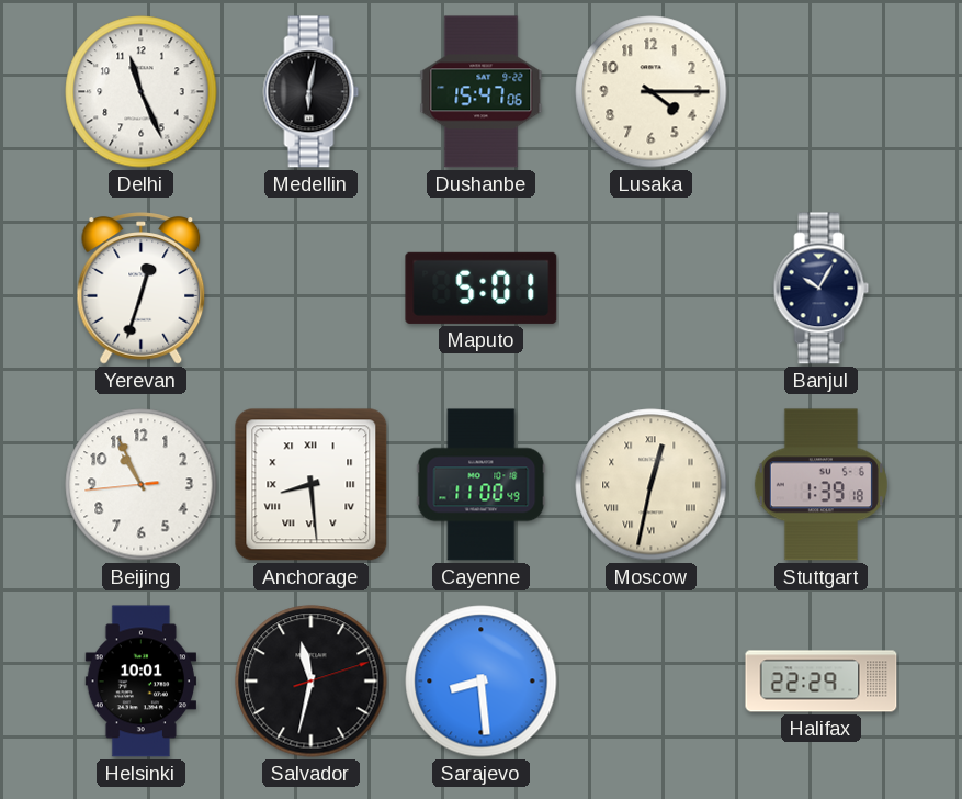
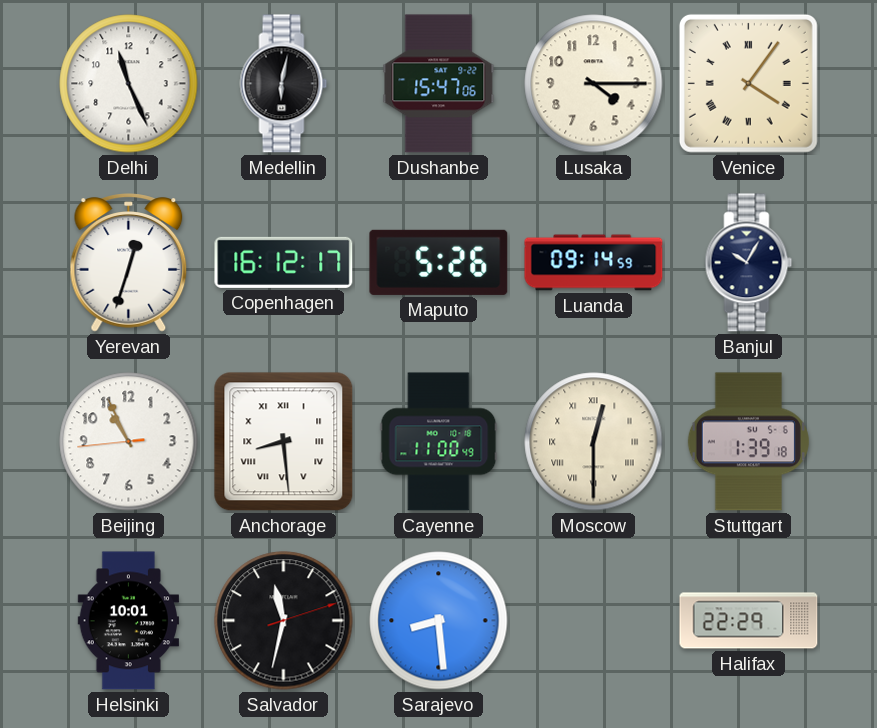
Venice: none -> 4:06 (748, 83)
Copenhagen: none -> 16:12 (284, 262)
Maputo: 5:01 -> 5:26 (439, 262)
Luanda: none -> 09:14 (594, 263)
Moscow: 12:32 -> 12:30 (594, 442)
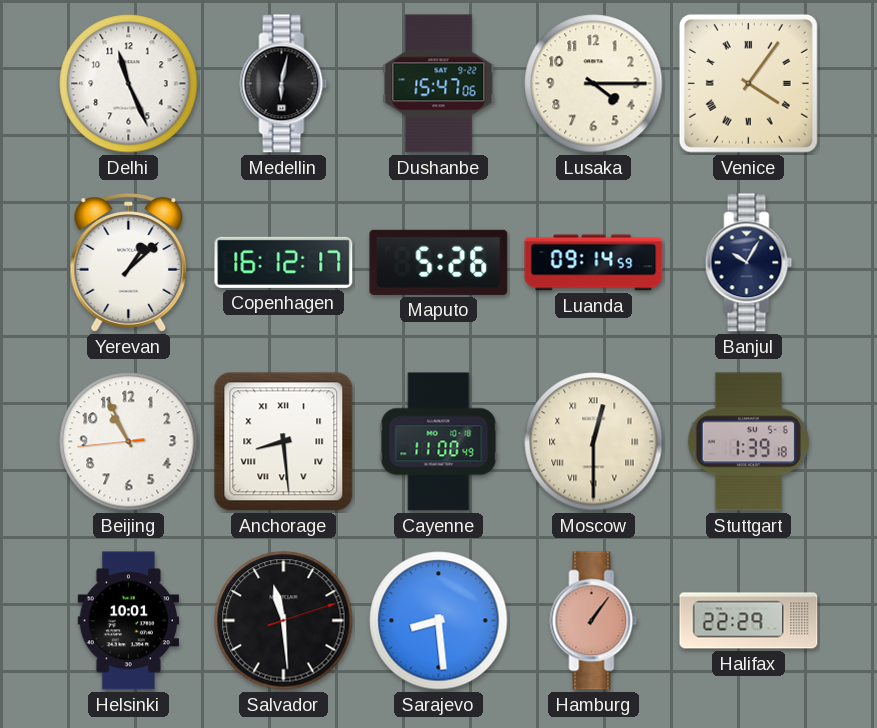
Yerevan: 12:33 -> 1:08 (129, 263)
Salvador: 11:32 -> 11:29 (284, 621)
Hamburg: none -> 1:06 (594, 621)
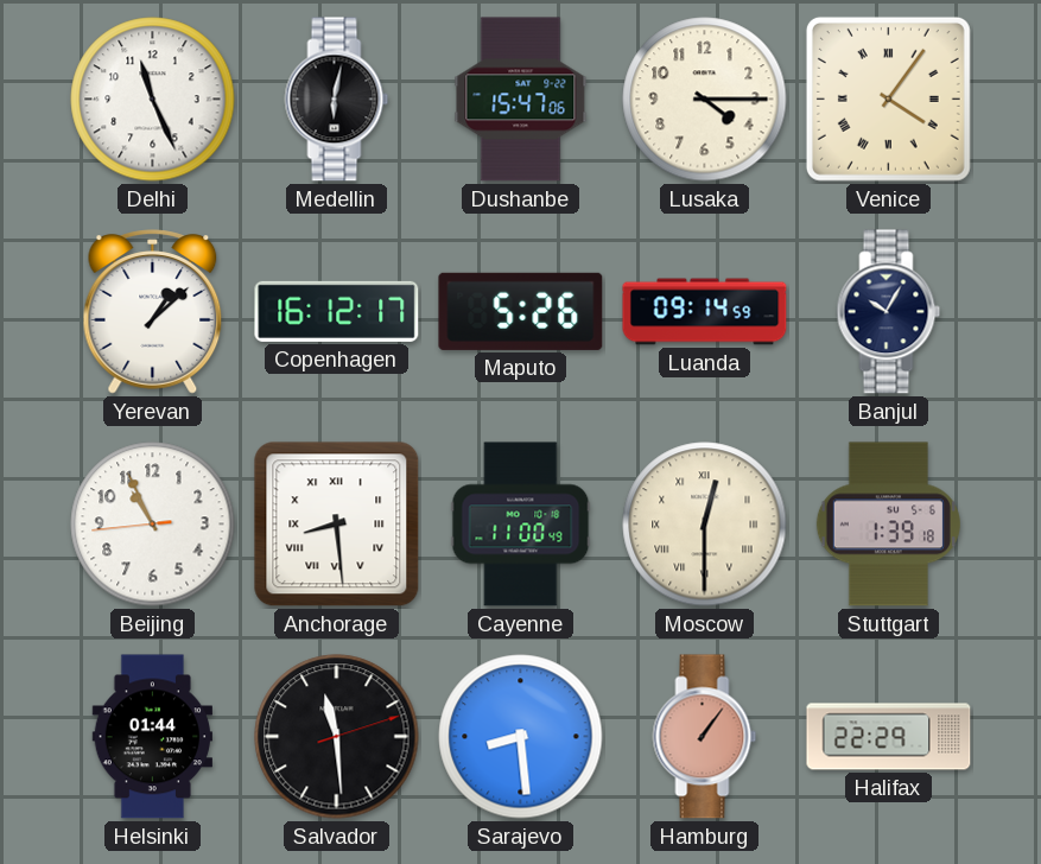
Helsinki: 10:01 -> 01:44 (152, 737)
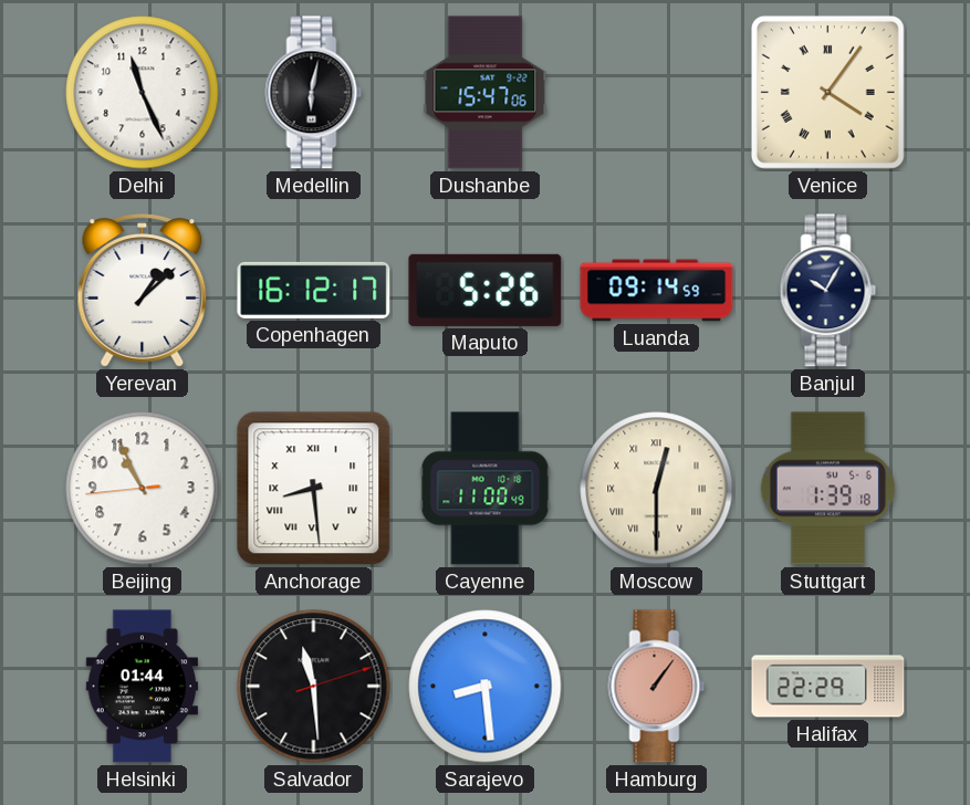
Lusaka: 4:15 -> none (705, 100)
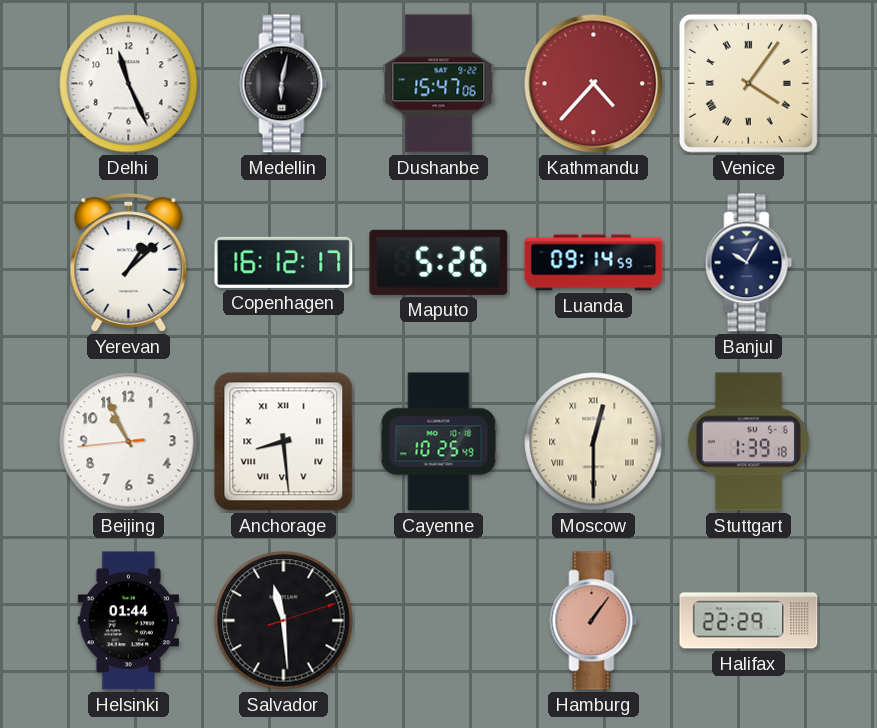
Kathmandu: none -> 4:37 (594, 84)
Cayenne: 11:00 -> 10:25 (439, 442)
Sarajevo: 8:29 -> none (486, 687)
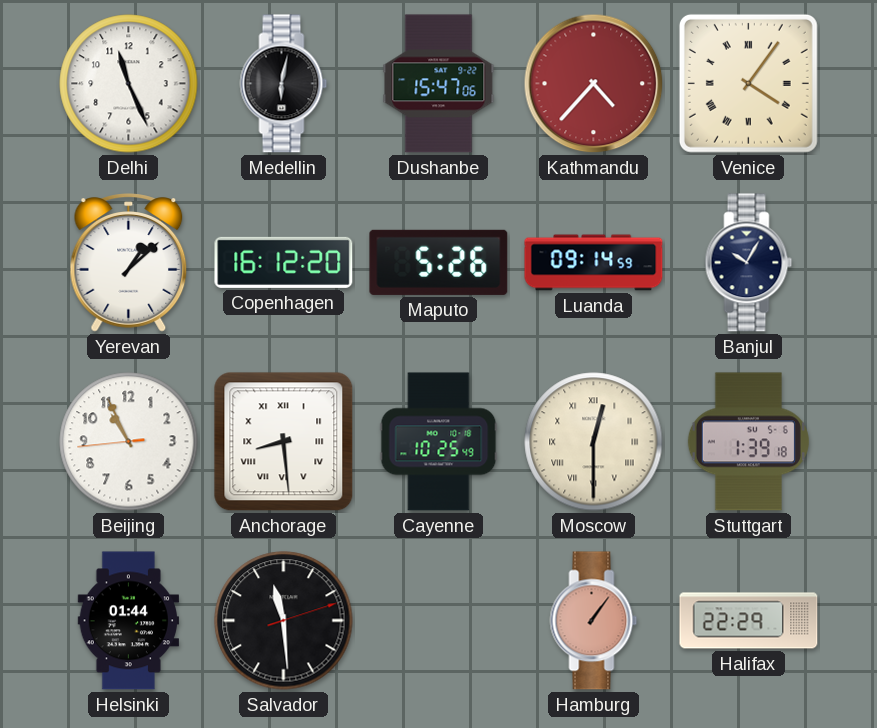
Copenhagen: 16:12:17 -> 16:12:20 (284, 262)
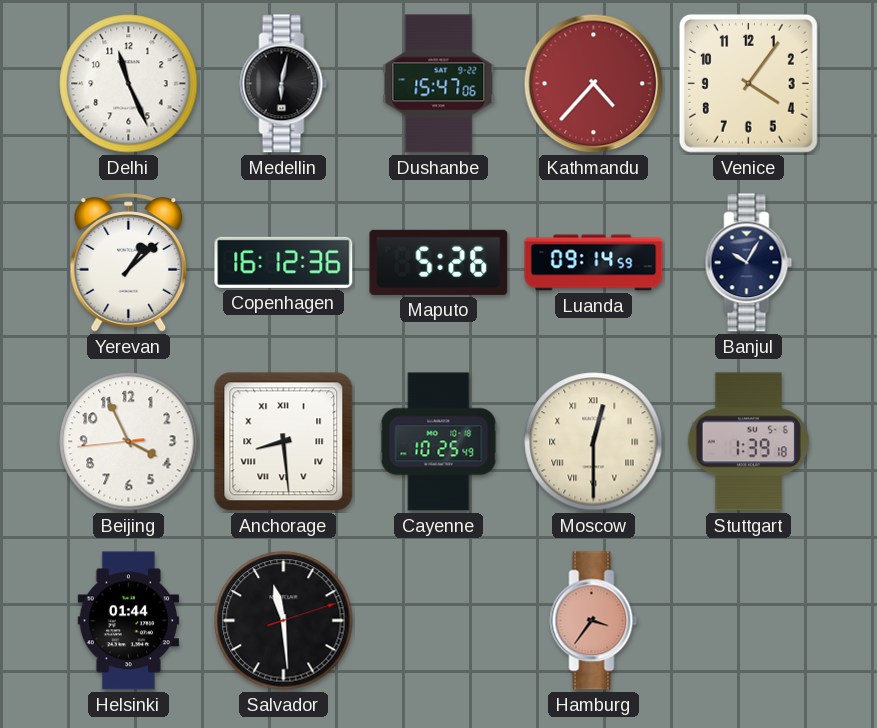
Venice numerals: Roman -> Arabic (748, 83)
Copenhagen: 16:12:20 -> 16:12:36 (284, 262)
Beijing: 10:55 -> 3:55 (129, 442)
Hamburg: 1:06 -> 3:36 (594, 621)
Halifax: 22:29 -> none (749, 621)
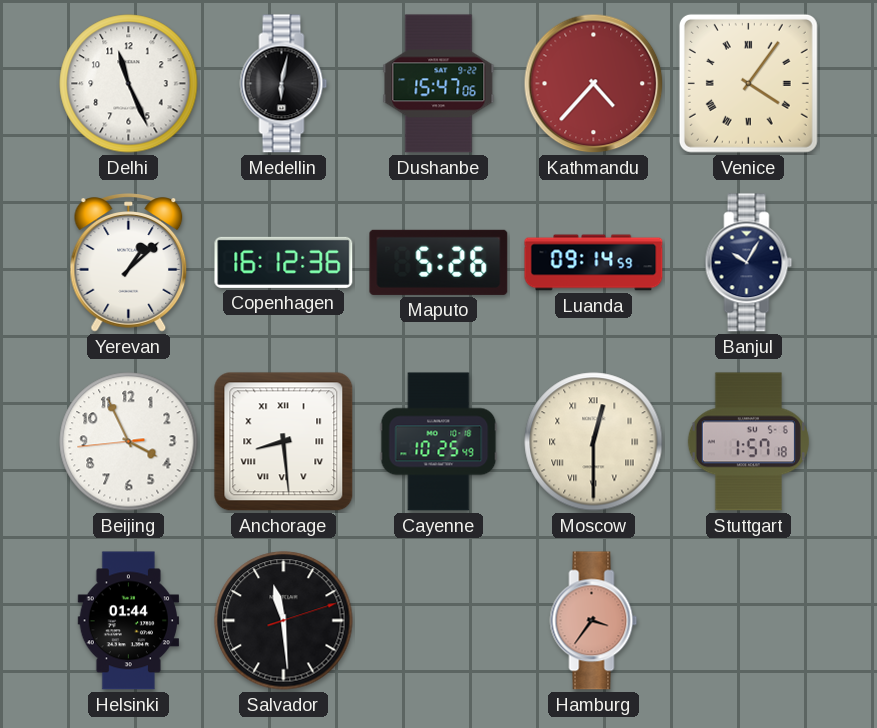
Venice numerals: Arabic -> Roman (748, 83)
Stuttgart: 1:39 -> 1:57 (748, 442)
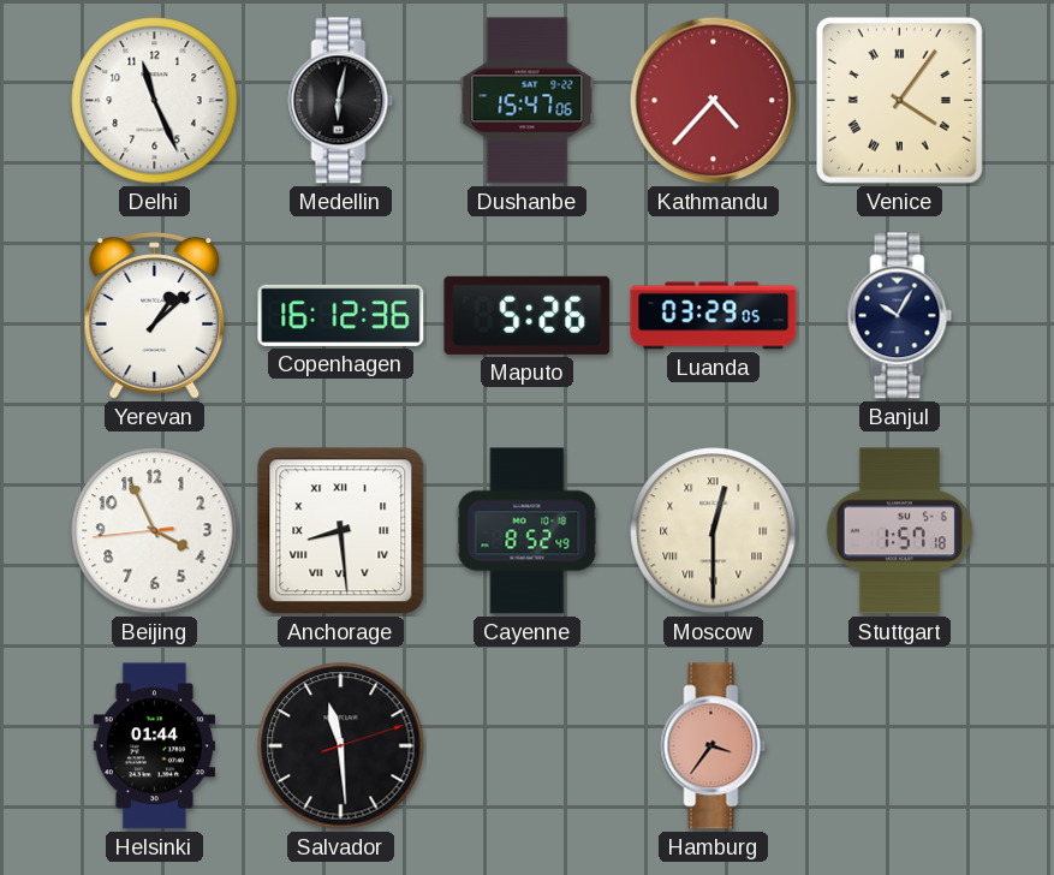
Luanda: 09:14 -> 03:29 (714, 316)
Cayenne: 10:25 -> 8:52 (528, 531)
